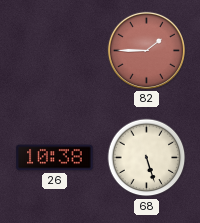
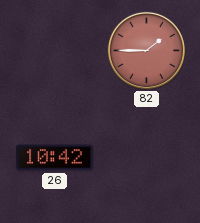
26: 10:38 -> 10:42 (55, 158)
68: 5:27 -> none (147, 158)
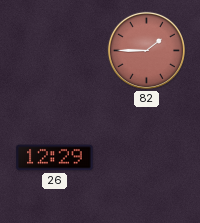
26: 10:42 -> 12:29 (55, 158)
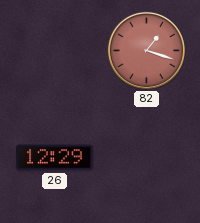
82: 1:45 -> 1:18 (146, 50)
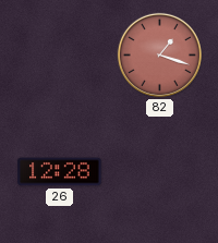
26: 12:29 -> 12:28 (60, 172)
